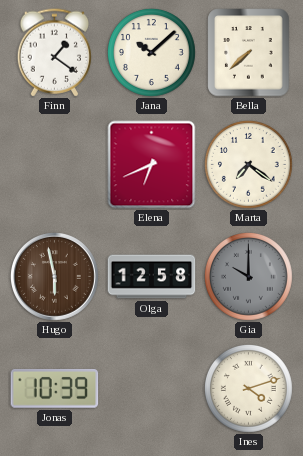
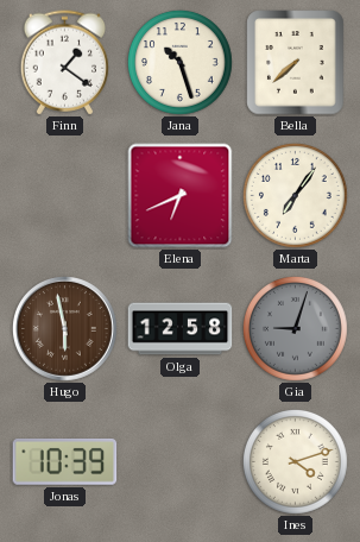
Jana: 10:08 -> 10:27 (179, 62)
Marta: 7:21 -> 7:06 (295, 195)
Gia: 10:00 -> 9:03 (295, 328)
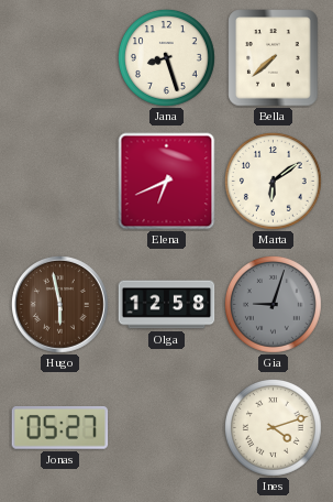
Finn: 1:21 -> none (64, 63)
Jana: 10:27 -> 8:27 (166, 57)
Marta: 7:06 -> 6:09 (273, 181)
Jonas: 10:39 -> 05:27 (60, 428)
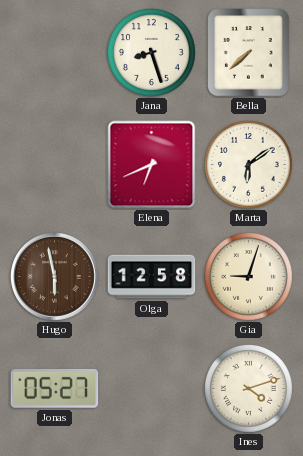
Gia dial: grey -> cream (248, 276)
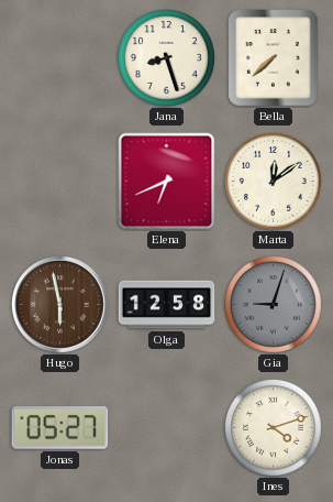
Marta: 6:09 -> 12:09 (273, 181)
Gia dial: cream -> grey (273, 304)
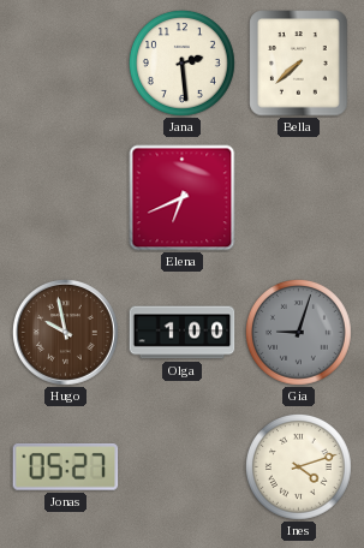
Jana: 8:27 -> 2:29 (181, 62)
Marta: 12:09 -> none (273, 181)
Hugo: 5:58 -> 9:58 (66, 333)
Olga: 12:58 -> 1:00 (183, 333)
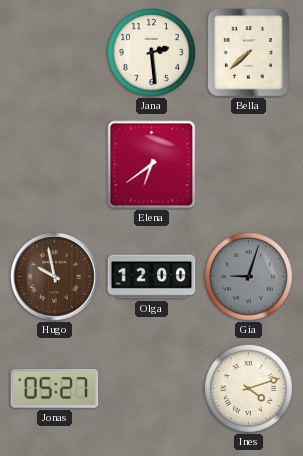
Elena: 6:41 -> 6:39 (152, 165)
Olga: 1:00 -> 12:00 (152, 277)
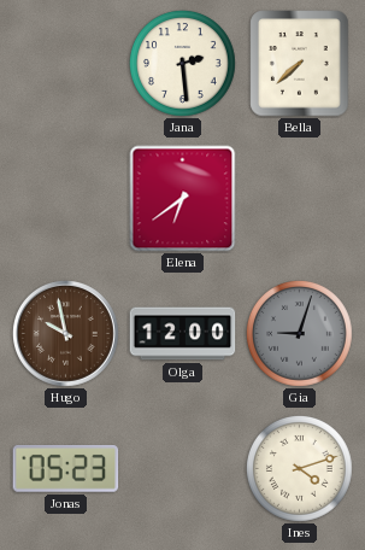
Jonas: 05:27 -> 05:23 (66, 469)
